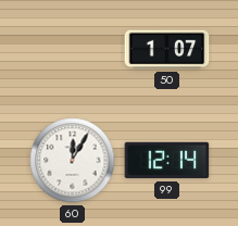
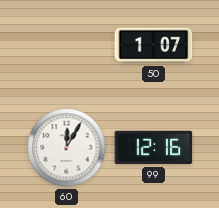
99: 12:14 -> 12:16 (154, 148)
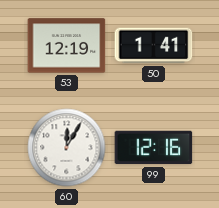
53: none -> 12:19 (67, 46)
50: 1:07 -> 1:41 (154, 46)
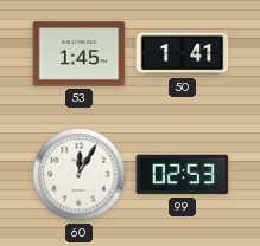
53: 12:19 -> 1:45 (80, 54)
99: 12:16 -> 02:53 (183, 175)
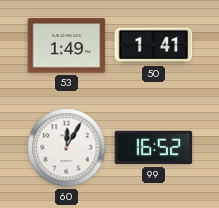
53: 1:45 -> 1:49 (67, 46)
99: 02:53 -> 16:52 (154, 148)
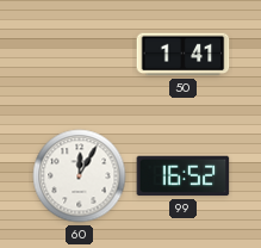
53: 1:49 -> none (67, 46)
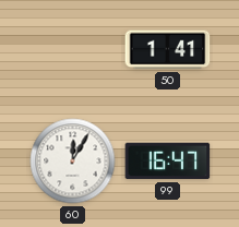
99: 16:52 -> 16:47 (168, 162)
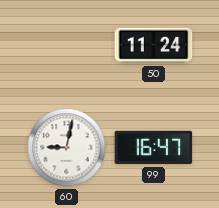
50: 1:41 -> 11:24 (154, 46)
60: 12:05 -> 9:02 (67, 148)
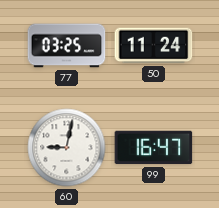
77: none -> 03:25 (67, 46)
